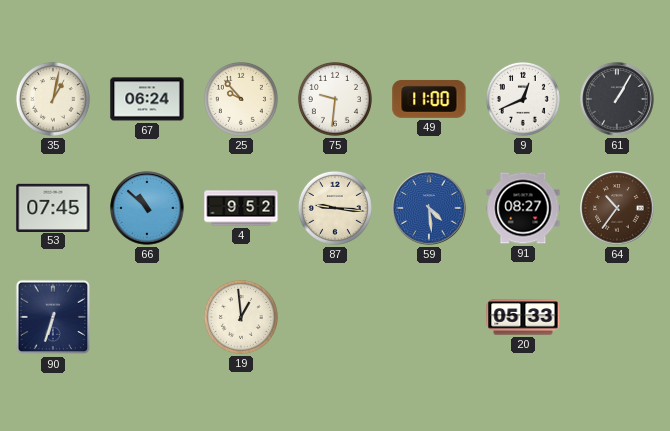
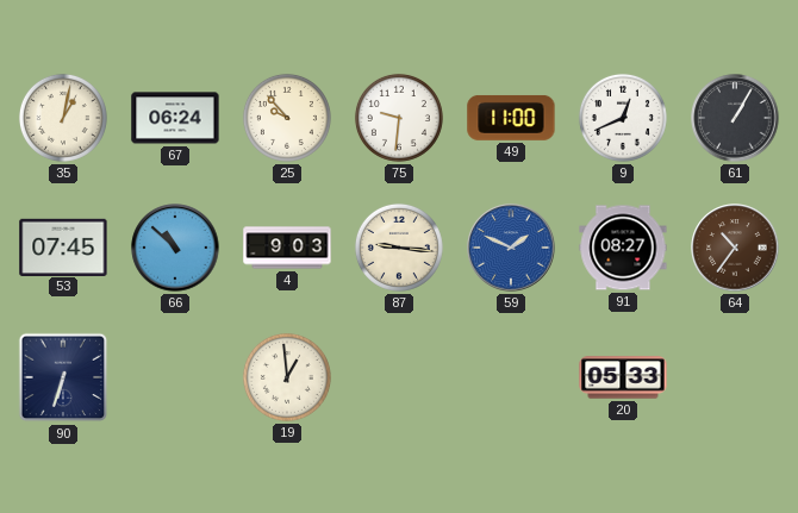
4: 9:52 -> 9:03 (287, 248)
59: 4:29 -> 1:49 (511, 248)
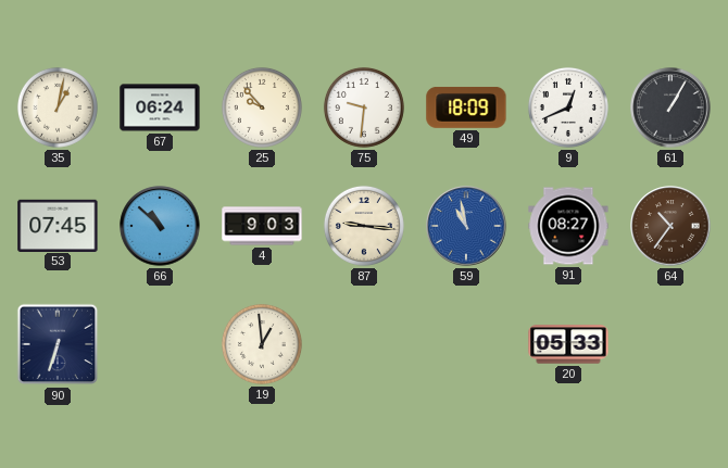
49: 11:00 -> 18:09 (466, 107)
59: 1:49 -> 10:58 (466, 226)
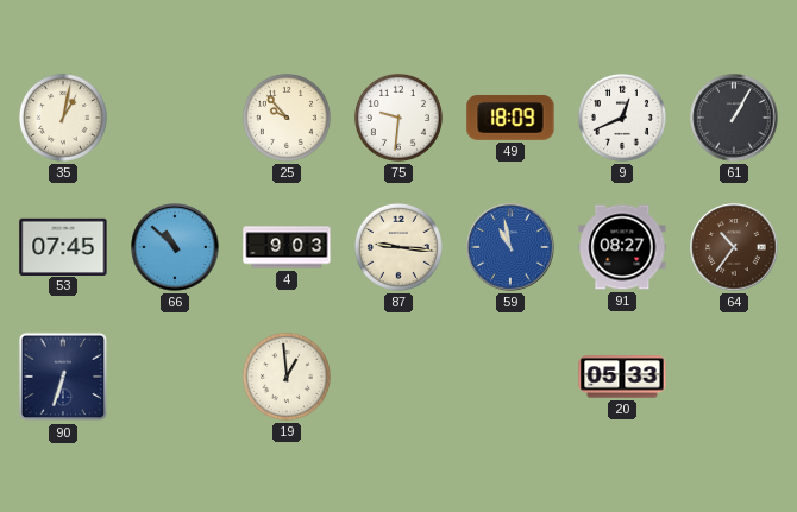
67: 06:24 -> none (160, 107)
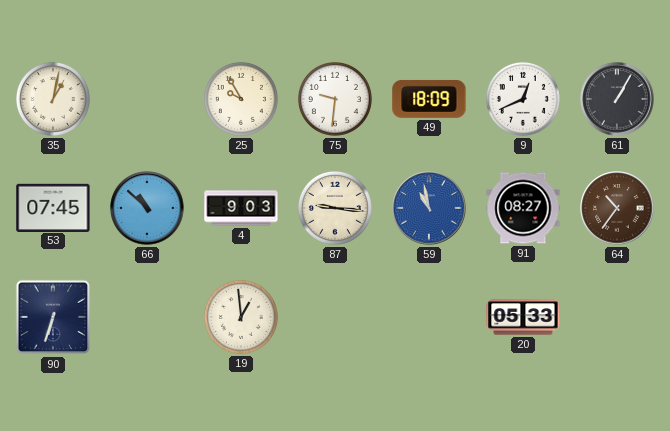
25: 9:53 -> 9:55 (241, 99)
